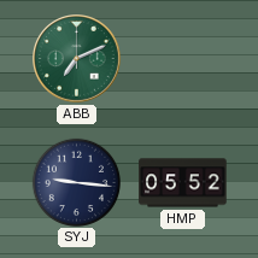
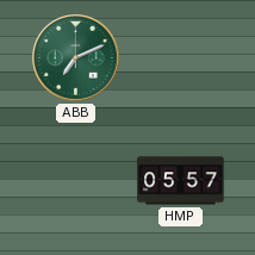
SYJ: 9:16 -> none (76, 182)
HMP: 05:52 -> 05:57 (181, 181)
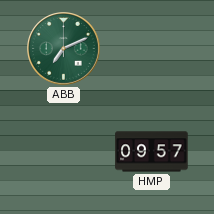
HMP: 05:57 -> 09:57 (152, 152)
